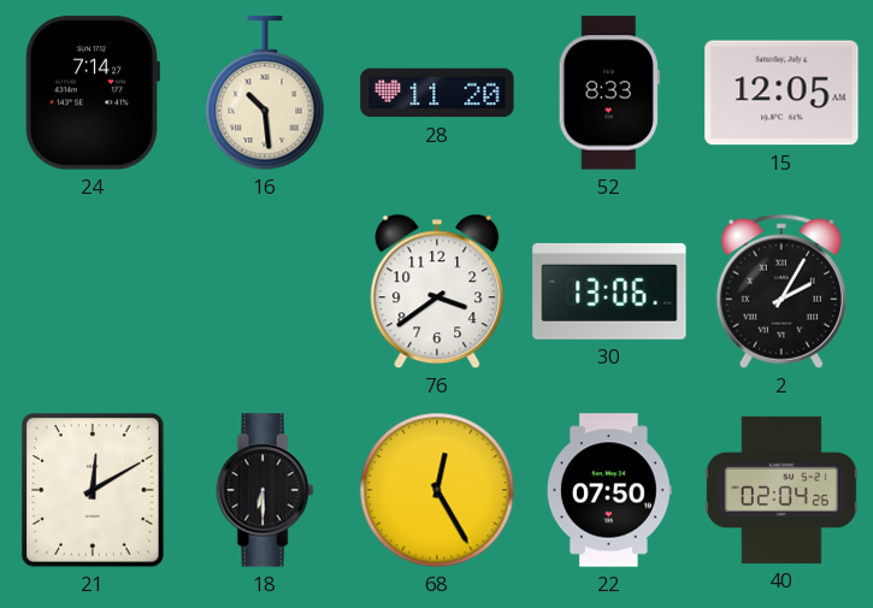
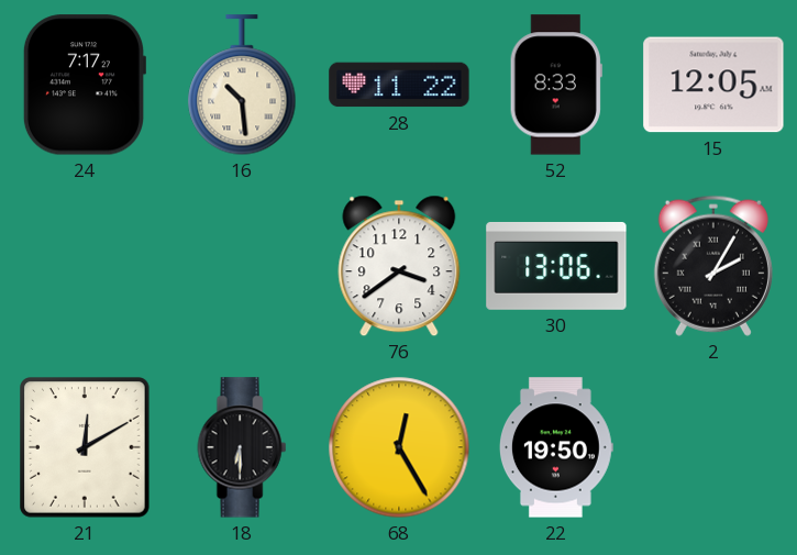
24: 7:14 -> 7:17 (84, 85)
28: 11:20 -> 11:22 (399, 85)
22: 07:50 -> 19:50 (556, 447)
40: 02:04 -> none (781, 490)
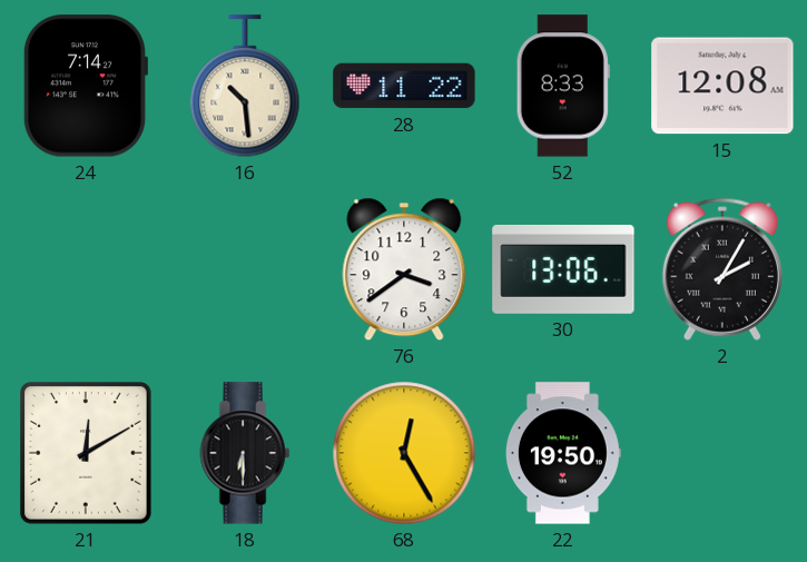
24: 7:17 -> 7:14 (85, 86)
15: 12:05 -> 12:08 (722, 86)
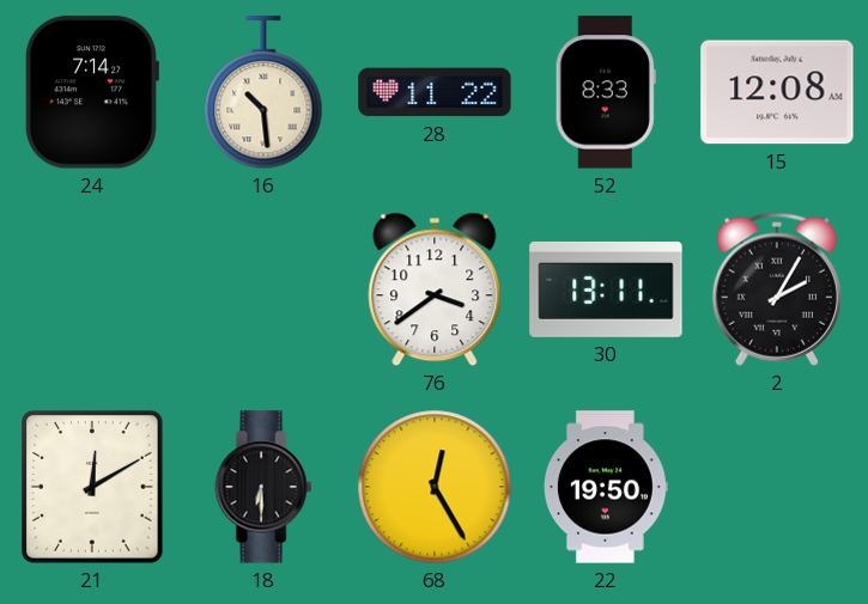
30: 13:06 -> 13:11 (606, 289)
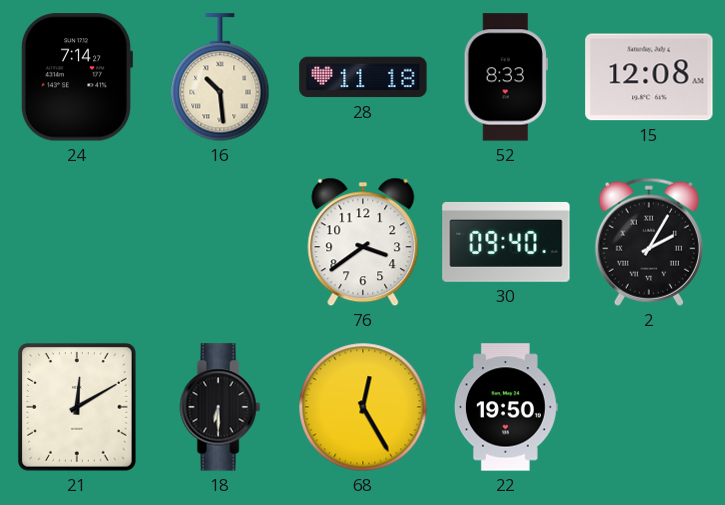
28: 11:22 -> 11:18 (363, 77)
30: 13:11 -> 09:40 (506, 242)
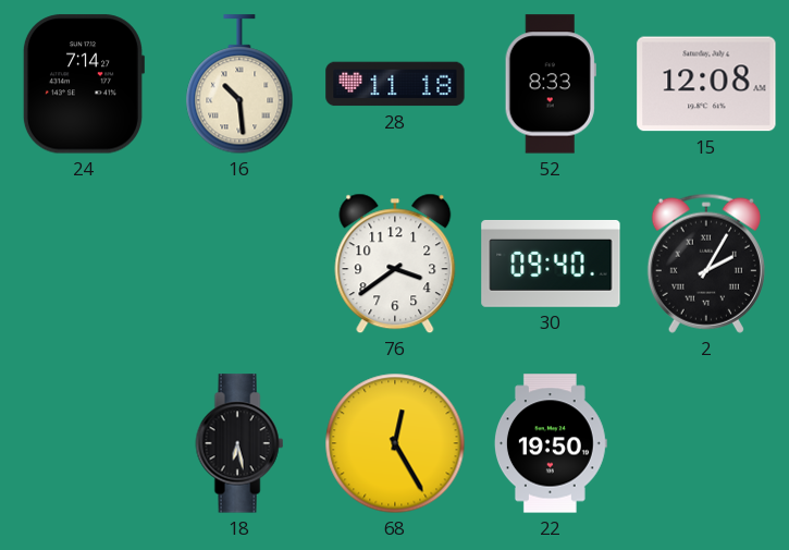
21: 12:10 -> none (78, 407)
18: 6:30 -> 6:28 (239, 443)
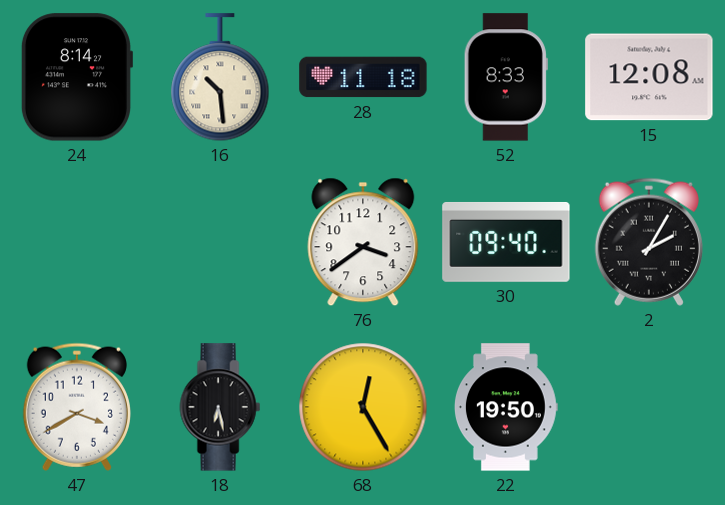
24: 7:14 -> 8:14 (76, 77)
47: none -> 3:40 (77, 407)
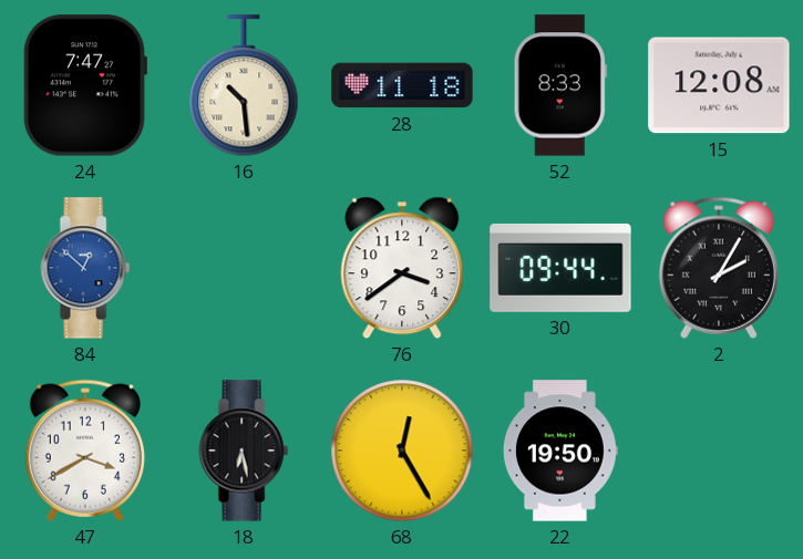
24: 8:14 -> 7:47 (84, 85)
84: none -> 12:52 (85, 268)
30: 09:40 -> 09:44 (560, 268)
